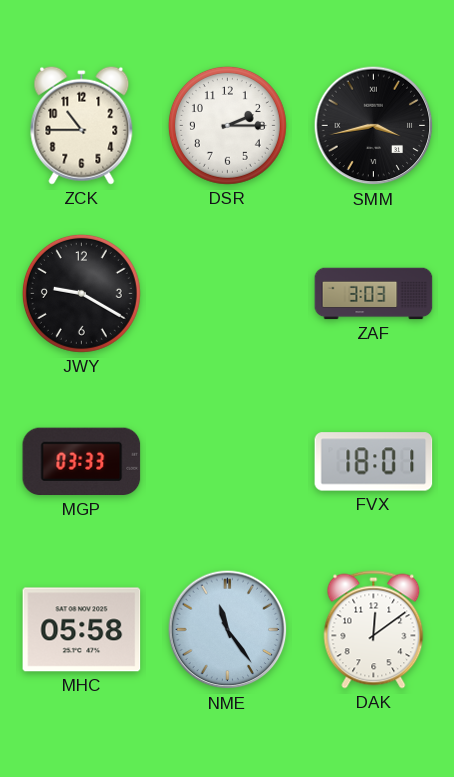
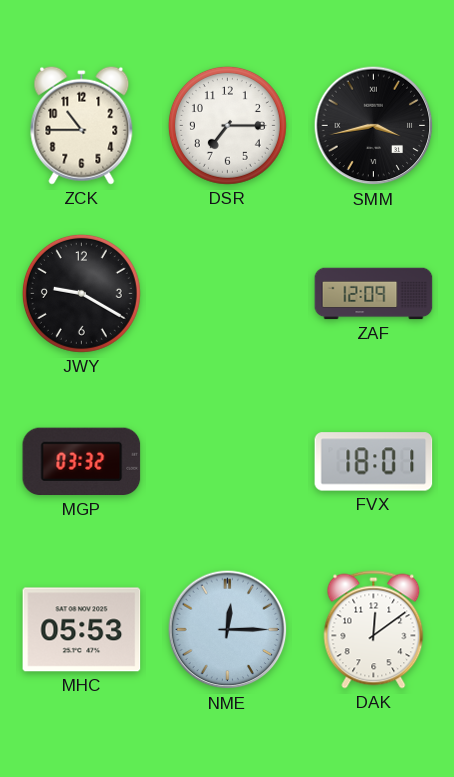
DSR: 2:15 -> 7:15 (227, 125)
ZAF: 3:03 -> 12:09 (374, 294)
MGP: 03:33 -> 03:32 (82, 462)
MHC: 05:58 -> 05:53 (82, 630)
NME: 11:24 -> 12:15 (228, 630)
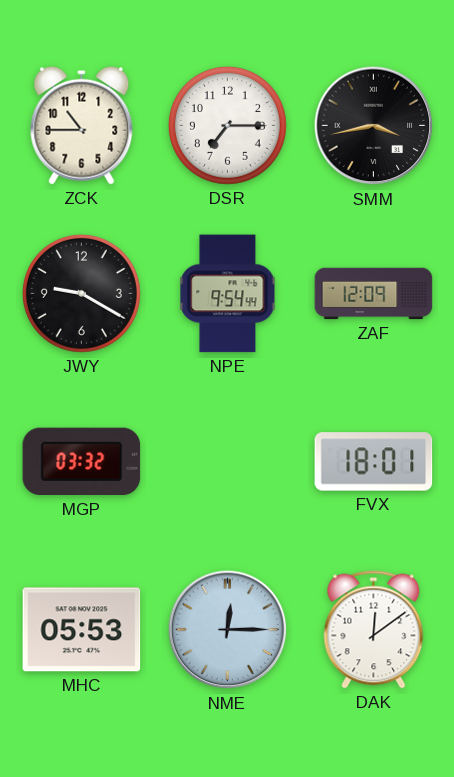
NPE: none -> 9:54 (228, 294)
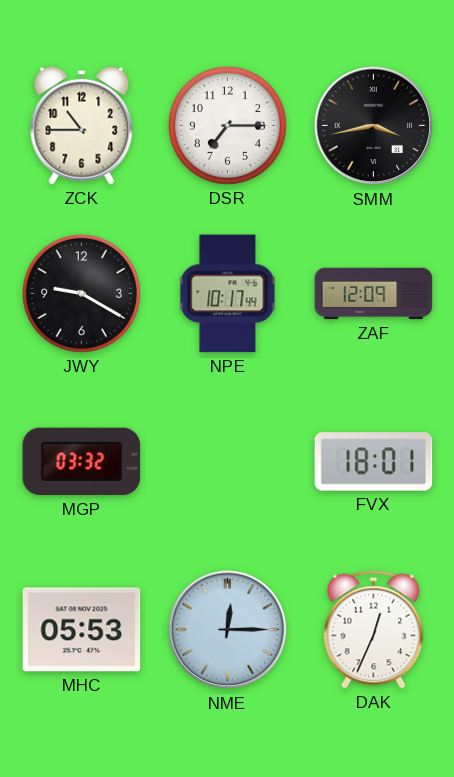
NPE: 9:54 -> 10:17 (228, 294)
DAK: 12:09 -> 12:34 (374, 630)
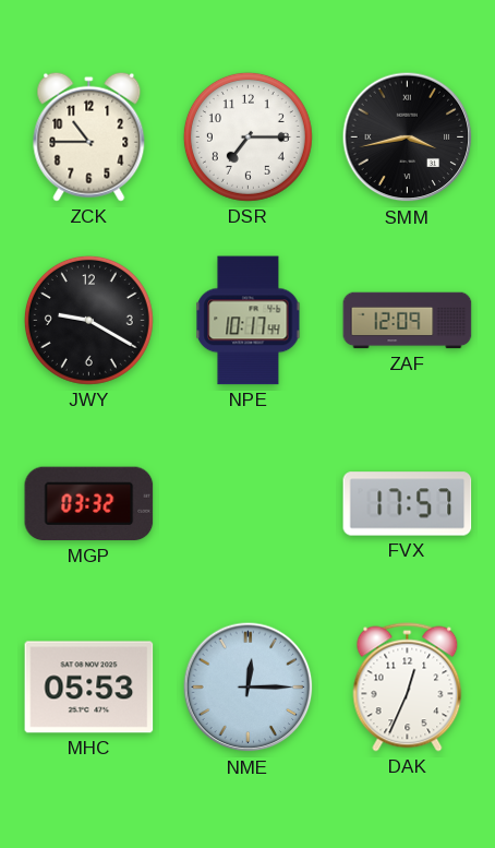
FVX: 18:01 -> 17:57 (408, 504)
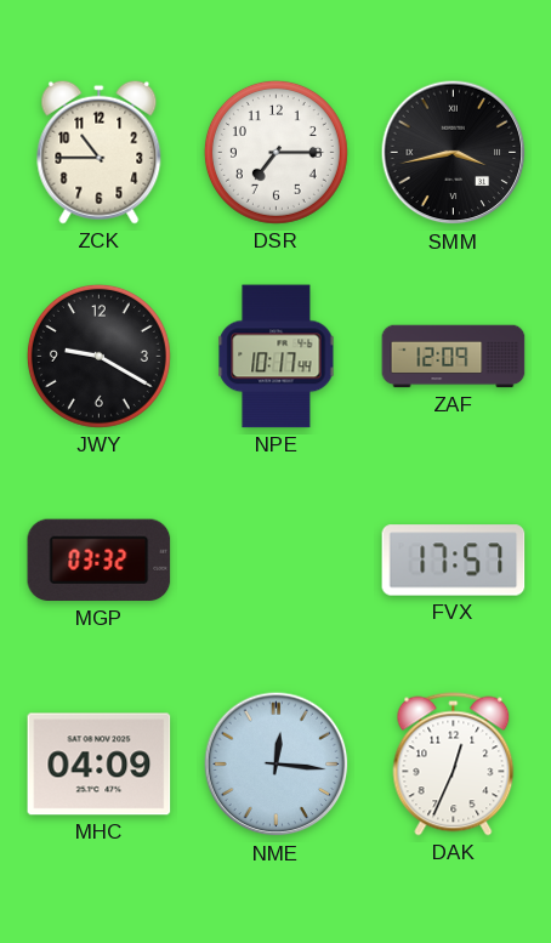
MHC: 05:53 -> 04:09 (100, 765)
NME: 12:15 -> 12:16 (277, 765)
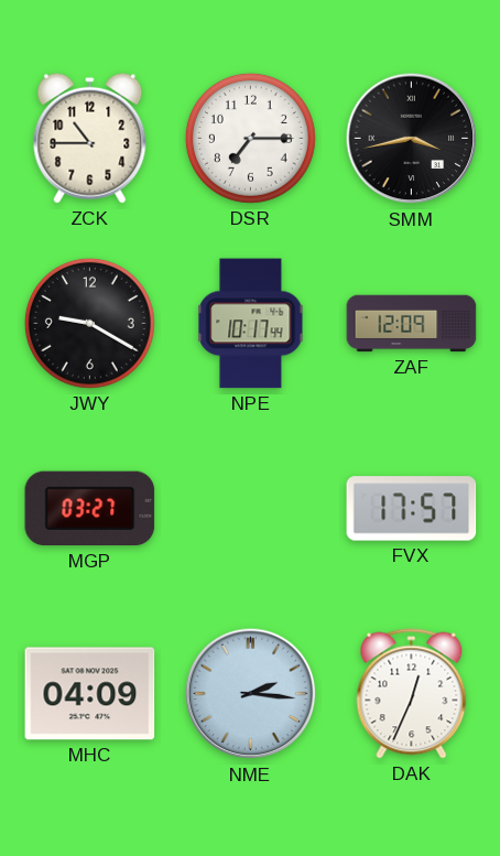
MGP: 03:32 -> 03:27 (90, 509)
NME: 12:16 -> 2:16 (251, 694)
